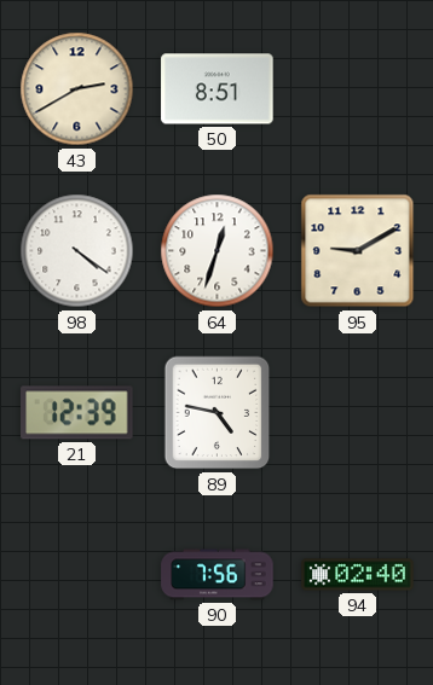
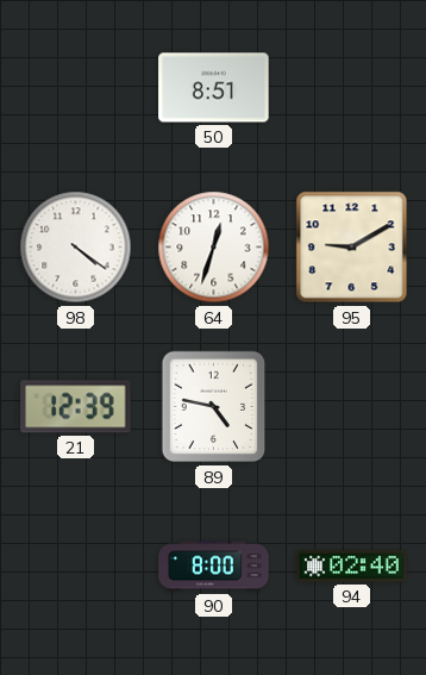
43: 2:40 -> none (77, 89)
90: 7:56 -> 8:00 (214, 567)
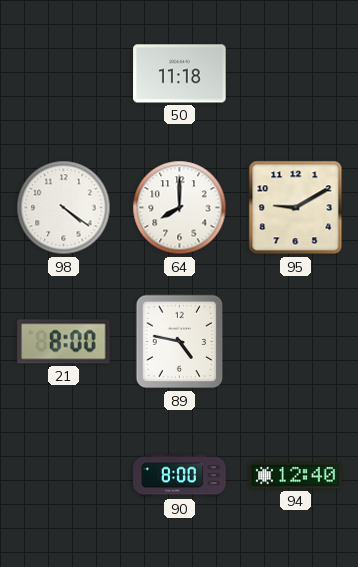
50: 8:51 -> 11:18 (180, 74)
64: 12:33 -> 8:00 (180, 208)
21: 12:39 -> 8:00 (64, 342)
94: 02:40 -> 12:40 (296, 476)
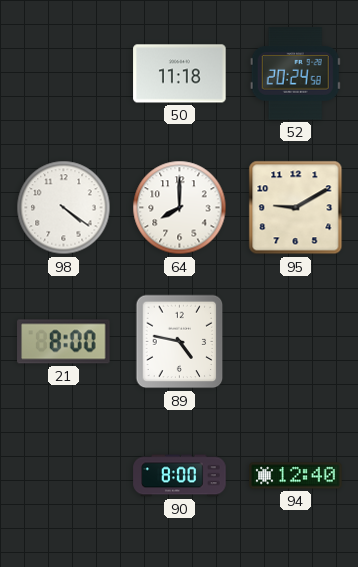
52: none -> 20:24 (295, 74)
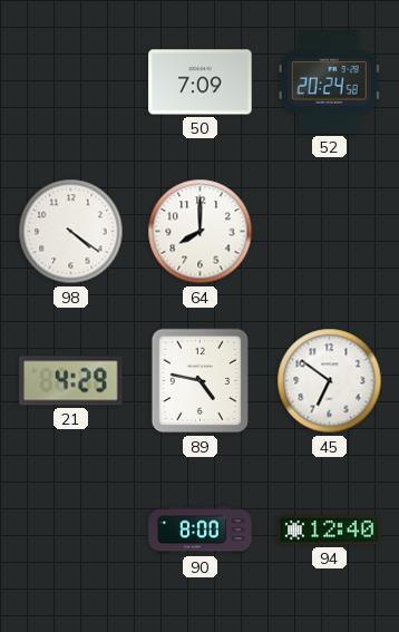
50: 11:18 -> 7:09 (201, 82)
95: 9:10 -> none (296, 208)
21: 8:00 -> 4:29 (71, 381)
45: none -> 6:51 (330, 381)
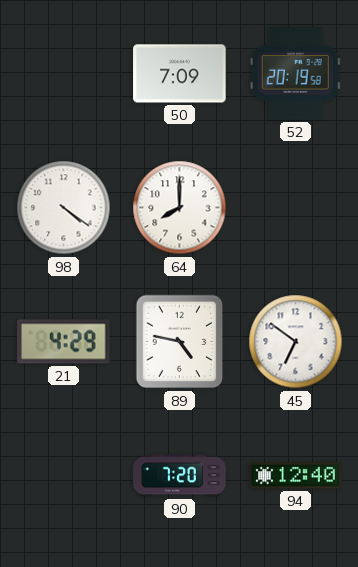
52: 20:24 -> 20:19 (295, 74)
90: 8:00 -> 7:20 (180, 476)
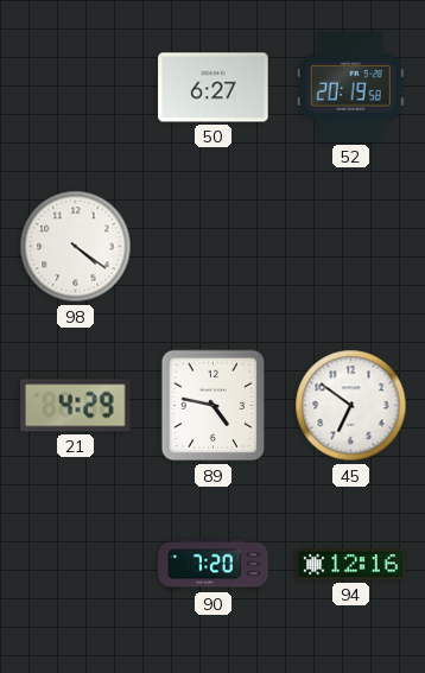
50: 7:09 -> 6:27 (214, 88)
64: 8:00 -> none (180, 208)
94: 12:40 -> 12:16 (351, 565)
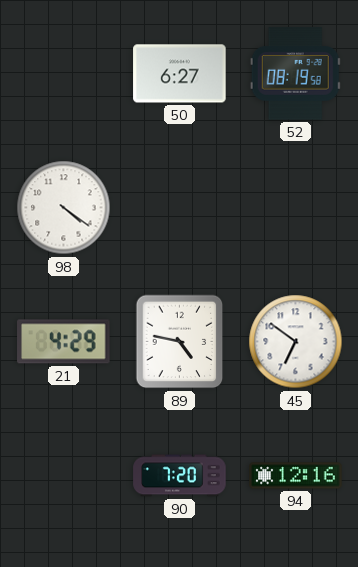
52: 20:19 -> 08:19 (295, 74)
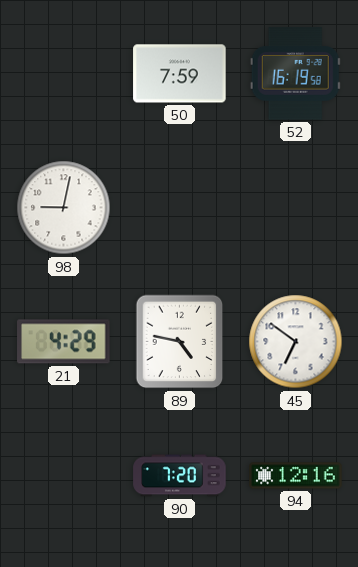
50: 6:27 -> 7:59 (180, 74)
52: 08:19 -> 16:19 (295, 74)
98: 4:21 -> 9:02 (64, 208)
